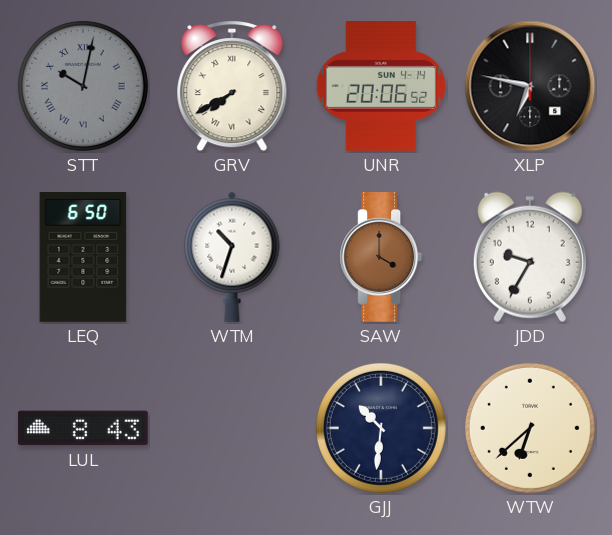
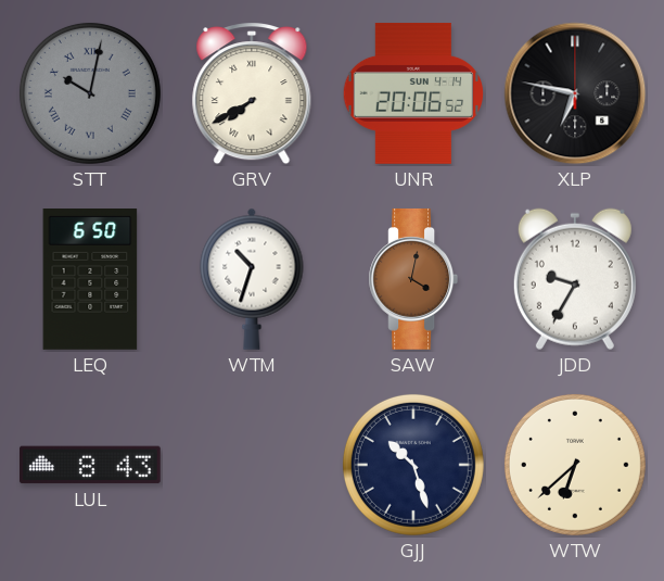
SAW: 4:00 -> 4:02 (413, 279)
GJJ: 10:31 -> 10:27 (413, 465)
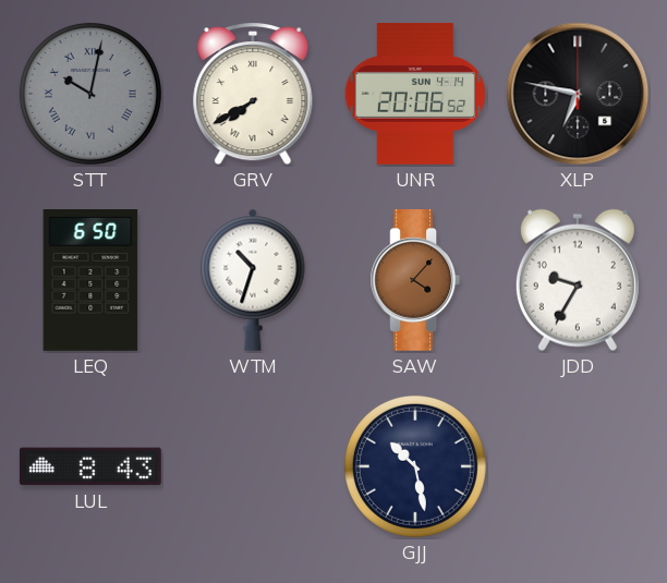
SAW: 4:02 -> 4:07 (415, 280)
GJJ: 10:27 -> 10:28 (415, 466)
WTW: 6:38 -> none (575, 465)
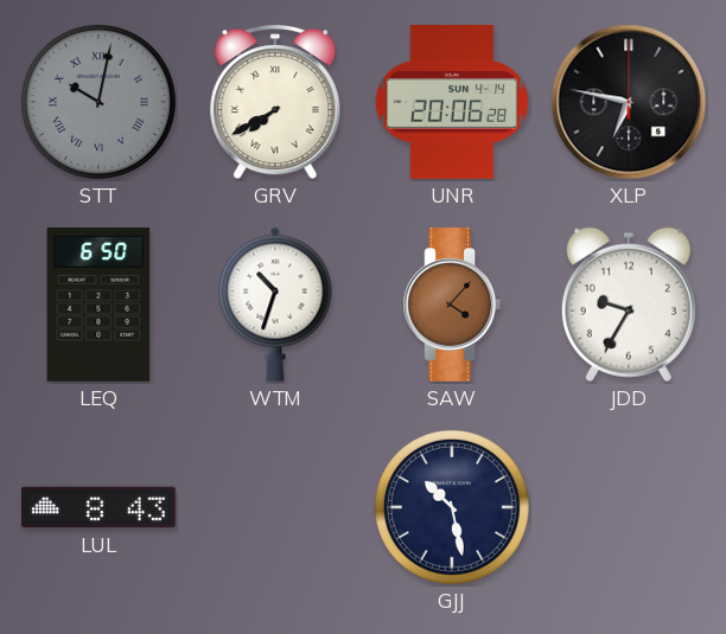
UNR: 20:06:52 -> 20:06:28 (451, 103)
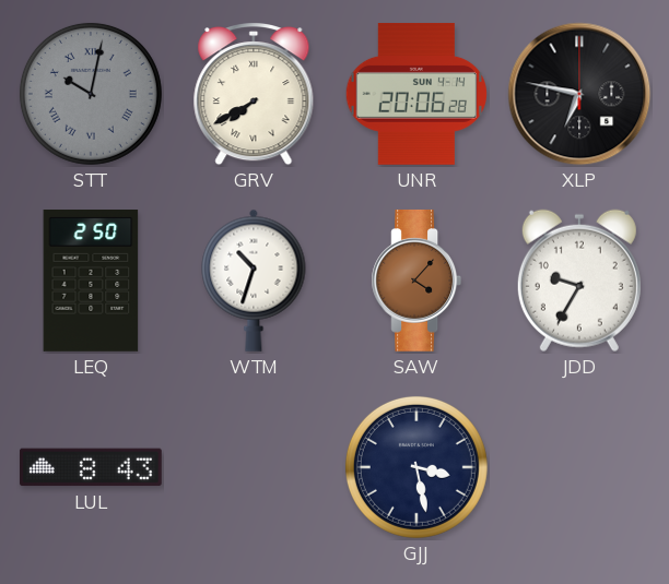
LEQ: 6:50 -> 2:50 (91, 282)
GJJ: 10:28 -> 3:28 (416, 467)
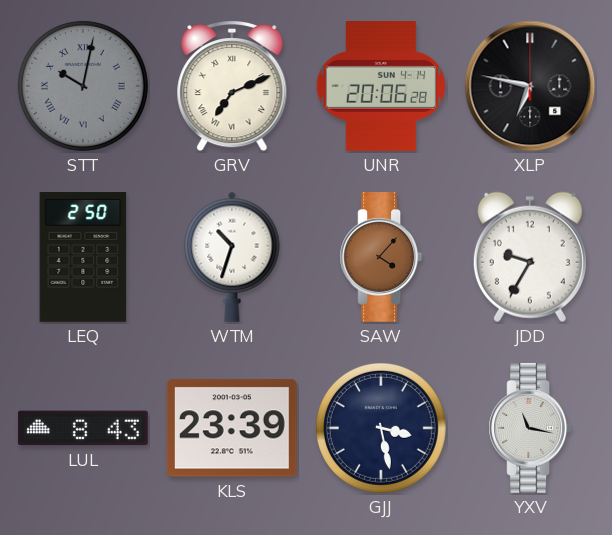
GRV: 7:40 -> 7:11 (232, 87)
KLS: none -> 23:39 (232, 428)
YXV: none -> 11:17 (530, 428)
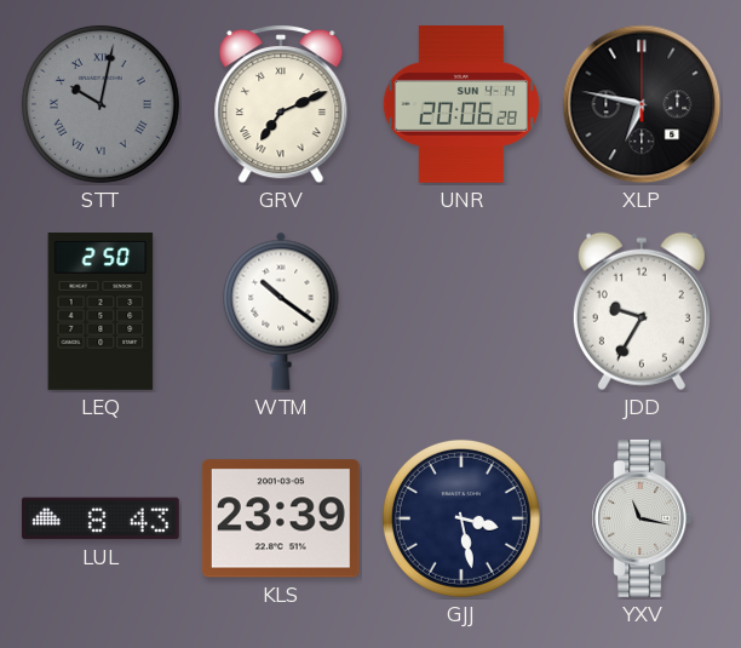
WTM: 10:33 -> 10:21 (281, 311)
SAW: 4:07 -> none (381, 257)
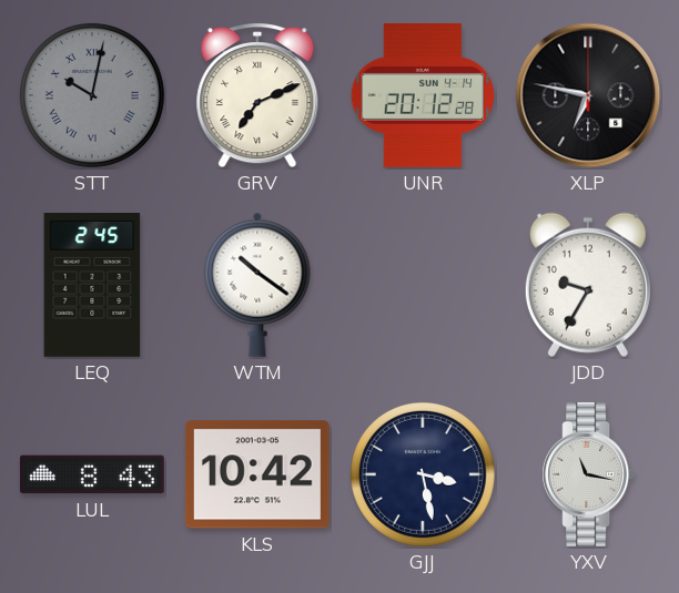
UNR: 20:06 -> 20:12 (422, 96)
LEQ: 2:50 -> 2:45 (92, 286)
KLS: 23:39 -> 10:42 (257, 474)
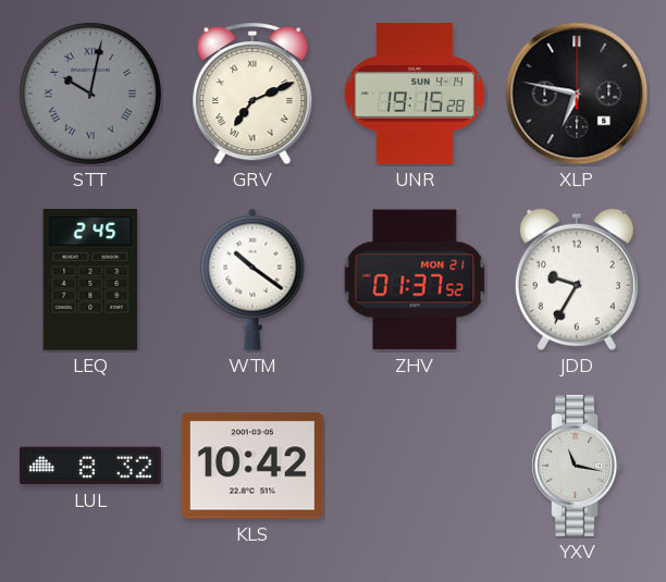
UNR: 20:12 -> 19:15 (414, 95)
ZHV: none -> 01:37 (415, 280)
LUL: 8:43 -> 8:32 (90, 466)
GJJ: 3:28 -> none (423, 474)
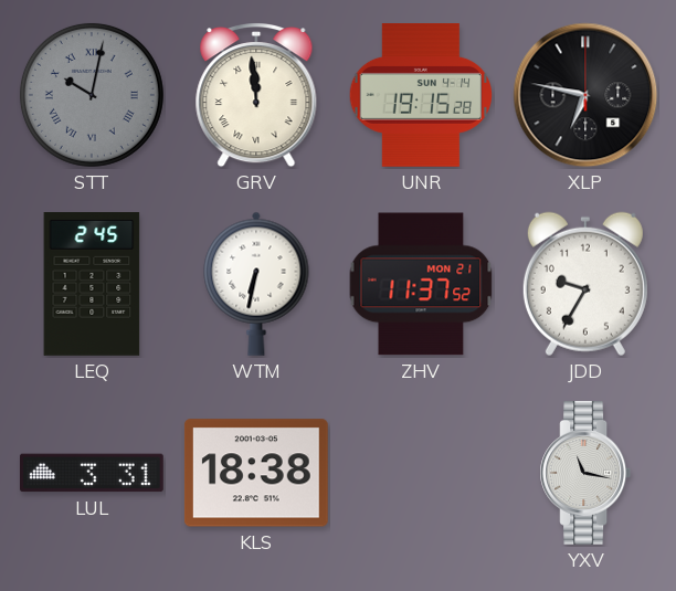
GRV: 7:11 -> 11:59 (256, 96)
WTM: 10:21 -> 6:32 (256, 284)
ZHV: 01:37 -> 11:37 (421, 284)
LUL: 8:32 -> 3:31 (92, 473)
KLS: 10:42 -> 18:38 (256, 473)
